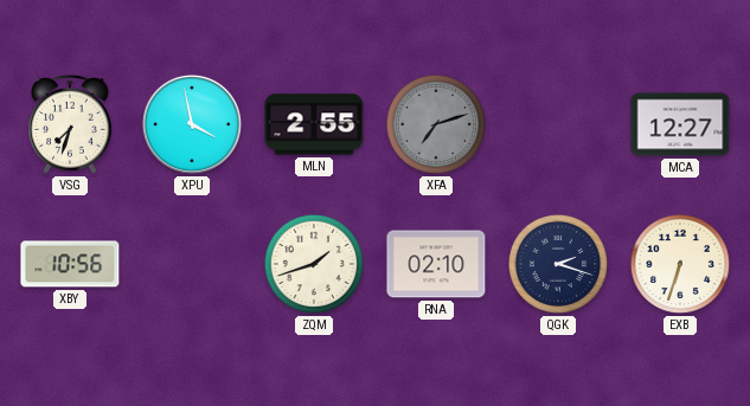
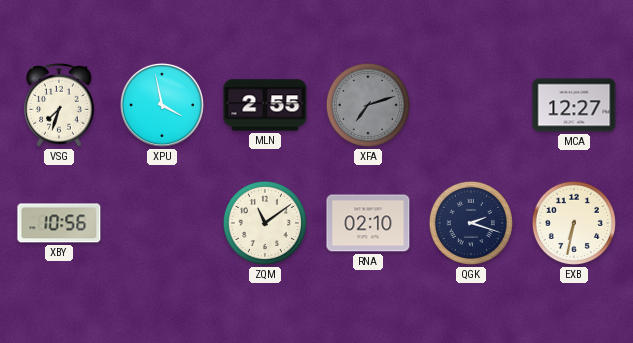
ZQM: 1:42 -> 11:09 (265, 223)
EXB: 6:33 -> 6:32 (574, 223)
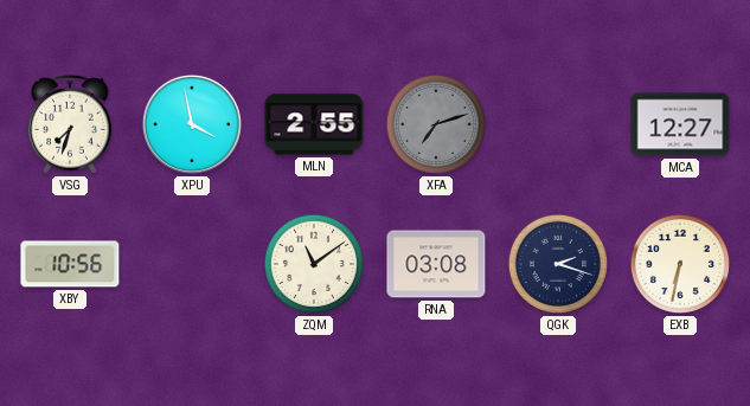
RNA: 02:10 -> 03:08 (436, 264)
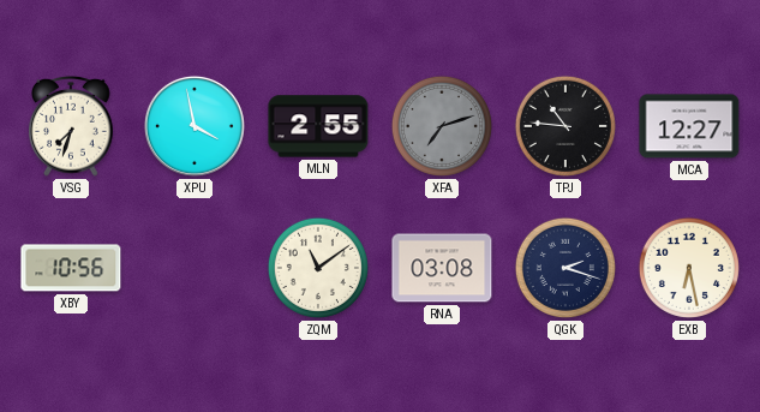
TPJ: none -> 10:46 (565, 126)
EXB: 6:32 -> 6:28 (689, 268)
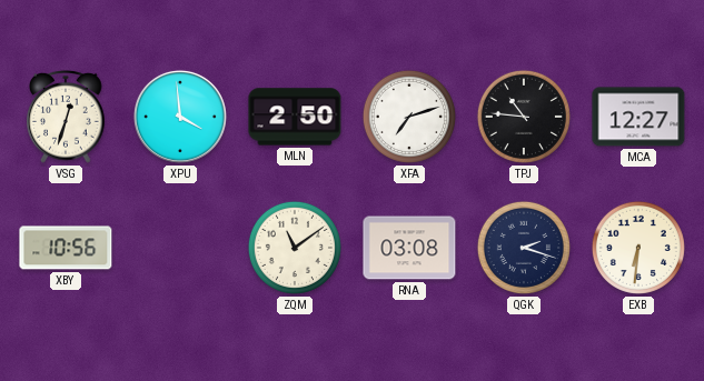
VSG: 7:33 -> 12:33 (66, 117)
XPU: 3:58 -> 3:59 (180, 117)
MLN: 2:55 -> 2:50 (295, 117)
XFA dial: grey -> white (409, 117)
EXB: 6:28 -> 6:31 (638, 248)
